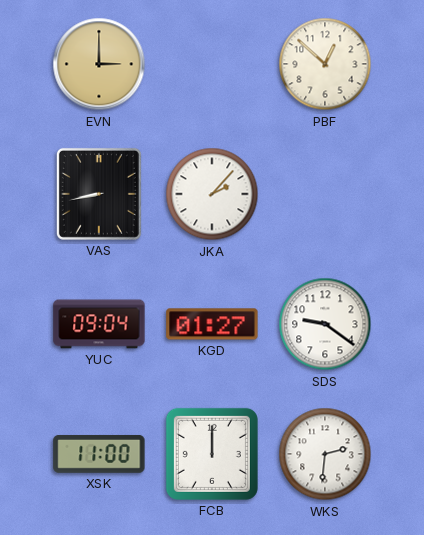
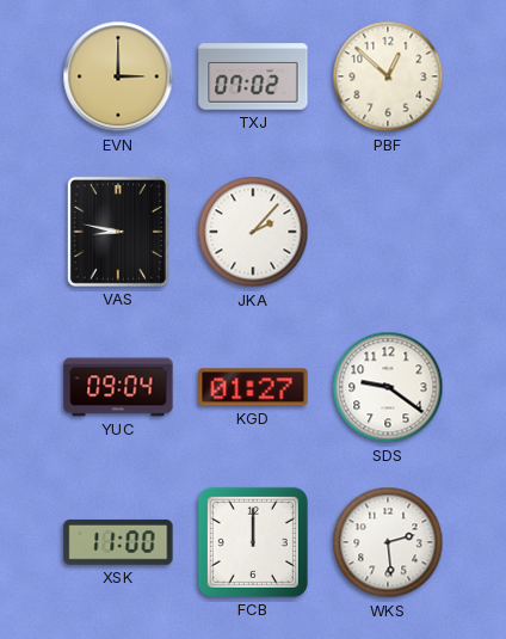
TXJ: none -> 07:02 (253, 76)
VAS: 8:43 -> 8:47 (118, 232)
WKS: 2:31 -> 2:29 (388, 542)
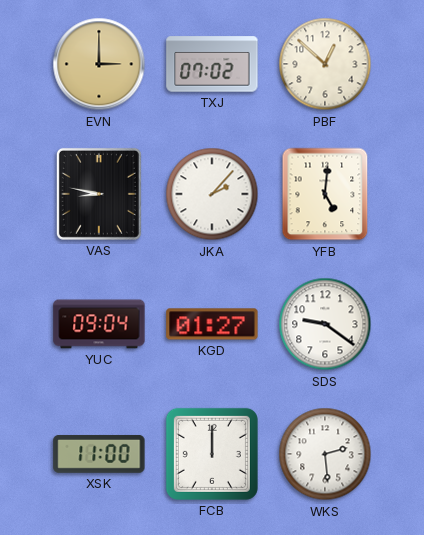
YFB: none -> 5:01 (325, 194)
